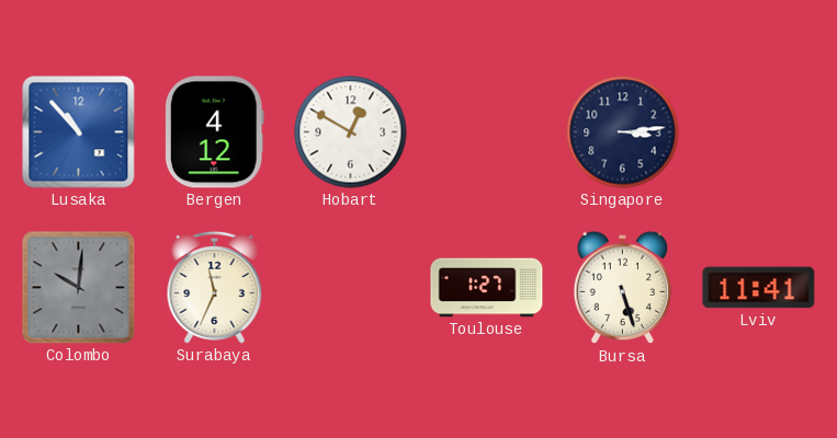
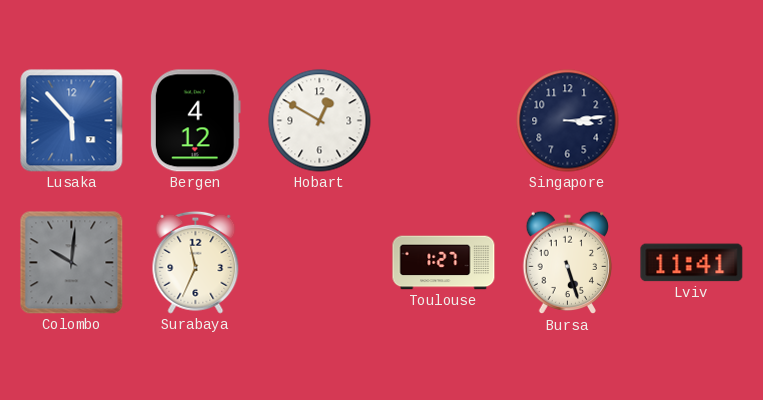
Lusaka: 10:53 -> 5:53 (72, 121)
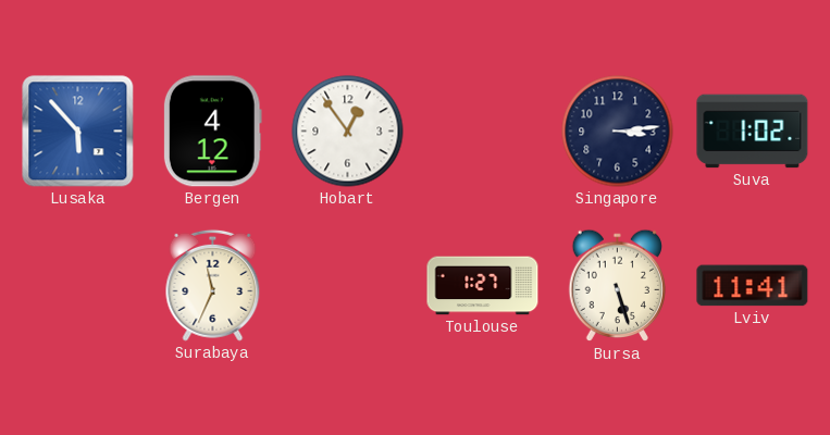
Hobart: 12:50 -> 12:54 (348, 132)
Suva: none -> 1:02 (753, 132)
Colombo: 10:01 -> none (72, 263)
